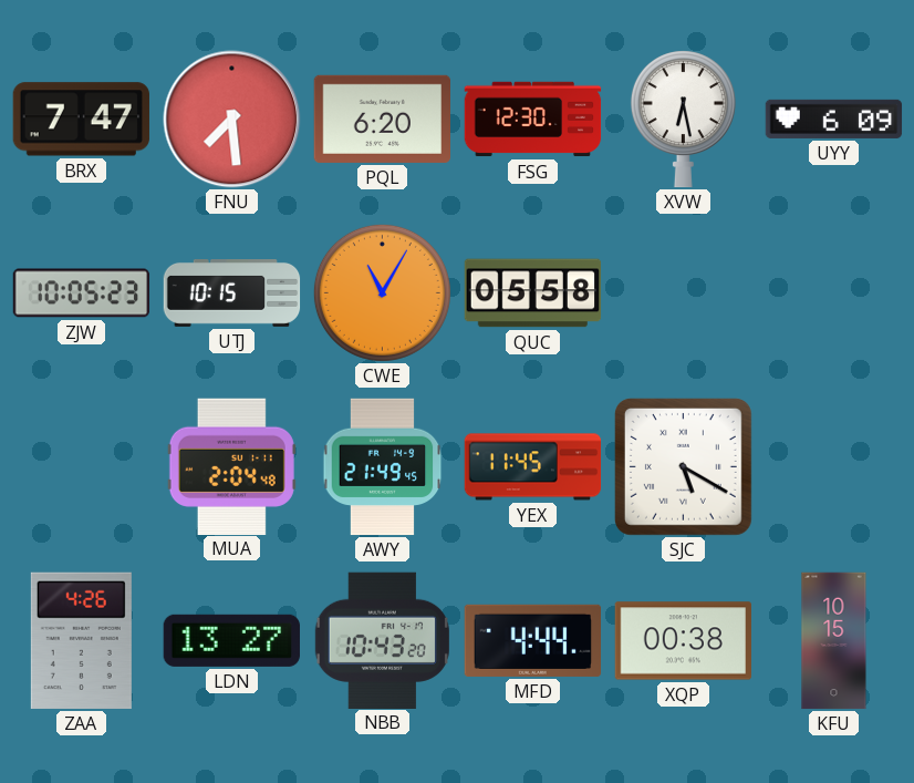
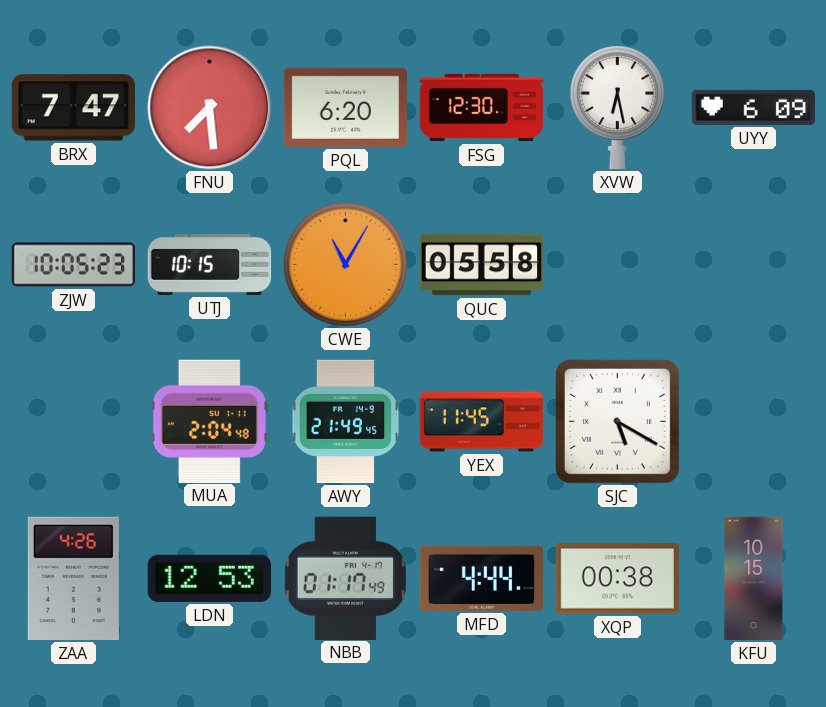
LDN: 13:27 -> 12:53 (209, 578)
NBB: 10:43 -> 01:17 (345, 578)
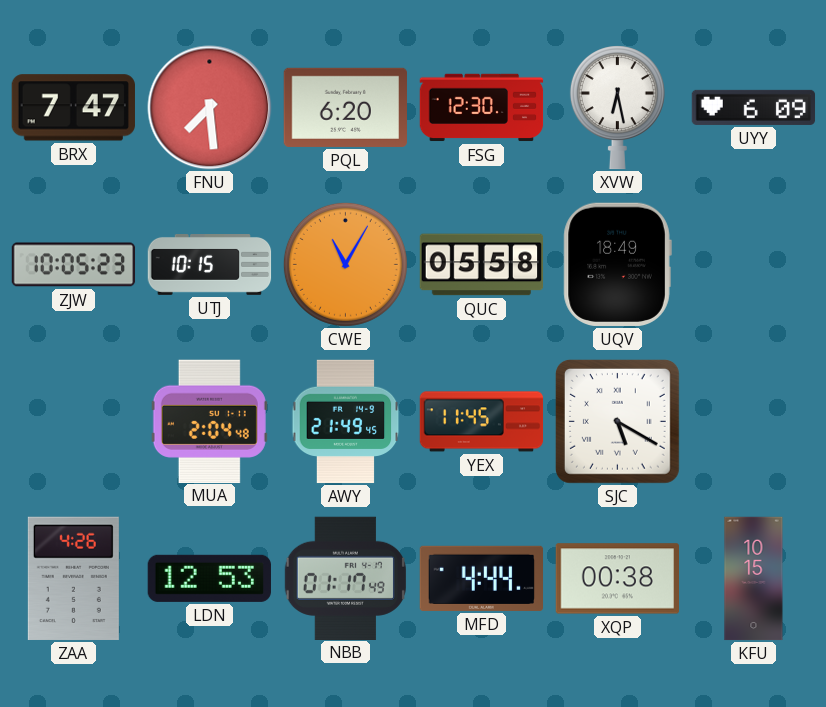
UQV: none -> 18:49 (617, 264)
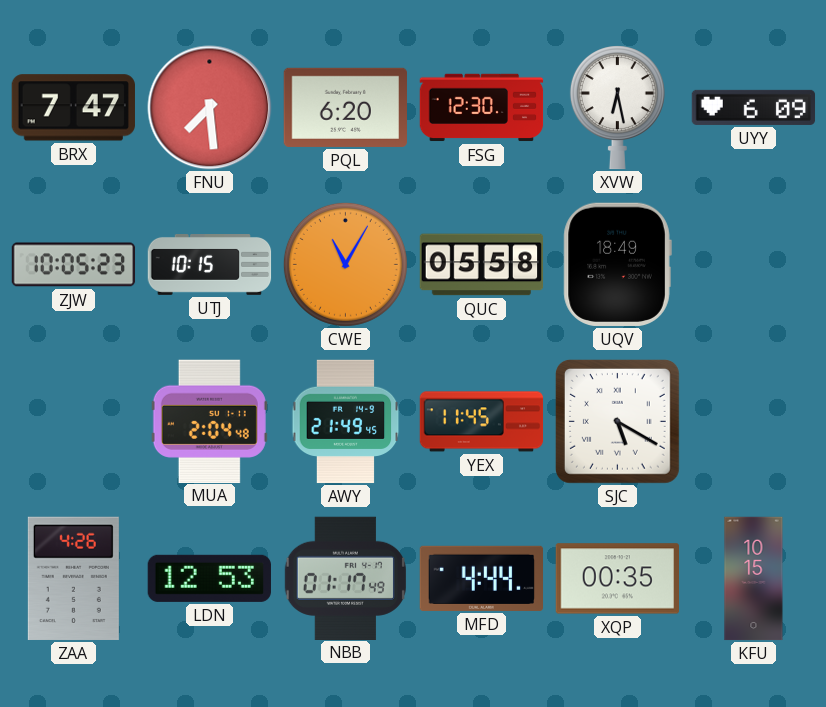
XQP: 00:38 -> 00:35 (617, 579)
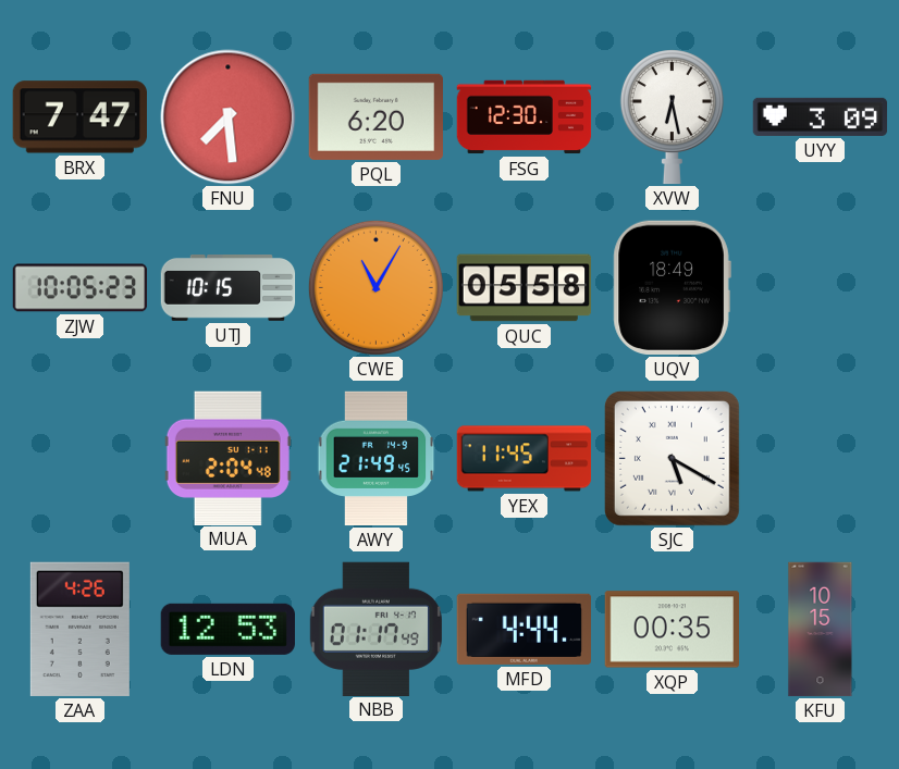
UYY: 6:09 -> 3:09 (821, 116)
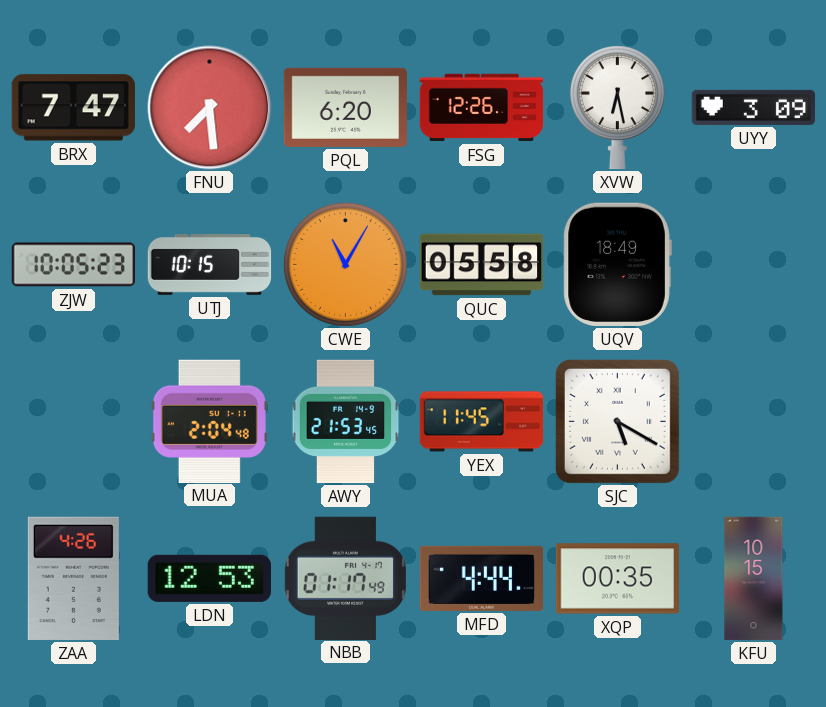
FSG: 12:30 -> 12:26 (482, 108)
AWY: 21:49 -> 21:53 (346, 422)
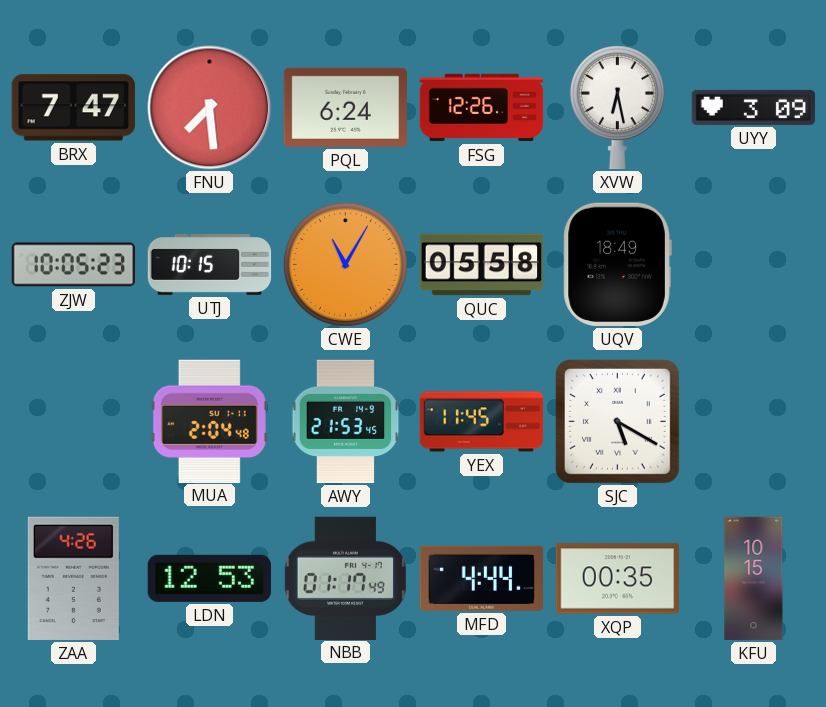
PQL: 6:20 -> 6:24 (345, 107)
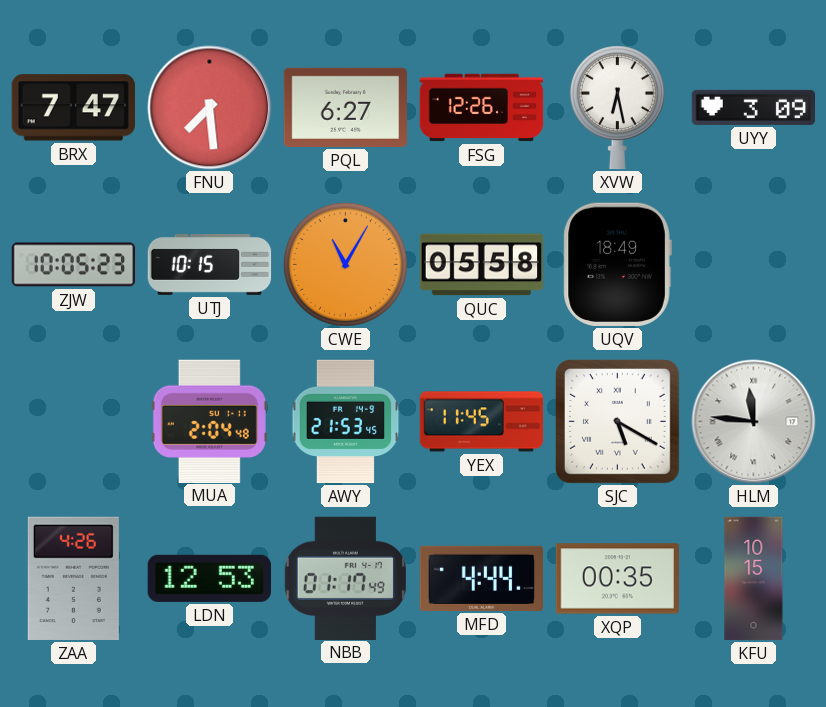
PQL: 6:24 -> 6:27 (345, 107)
HLM: none -> 11:46 (754, 422)
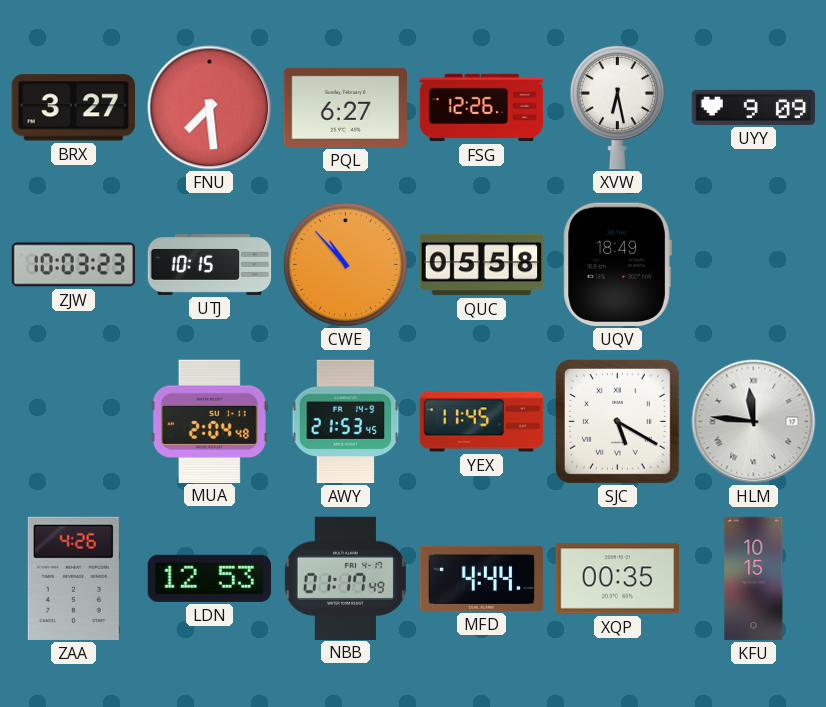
BRX: 7:47 -> 3:27 (73, 108)
UYY: 3:09 -> 9:09 (754, 107)
ZJW: 10:05 -> 10:03 (74, 265)
CWE: 11:05 -> 10:53 (345, 264)
